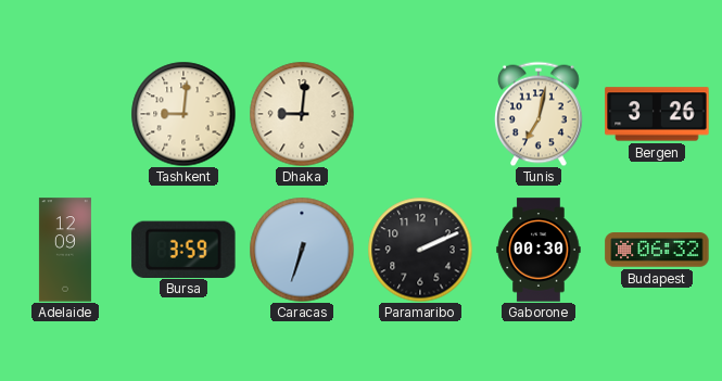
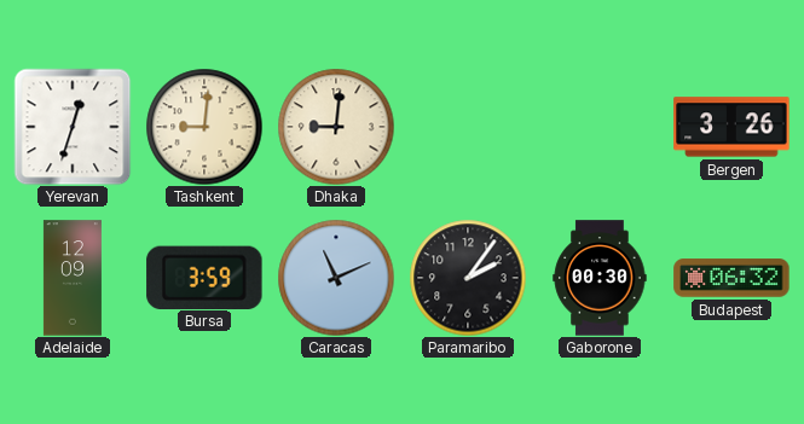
Yerevan: none -> 12:33 (73, 127)
Tunis: 7:02 -> none (540, 114)
Caracas: 6:33 -> 11:11 (336, 278)
Paramaribo: 2:11 -> 2:06 (468, 278)
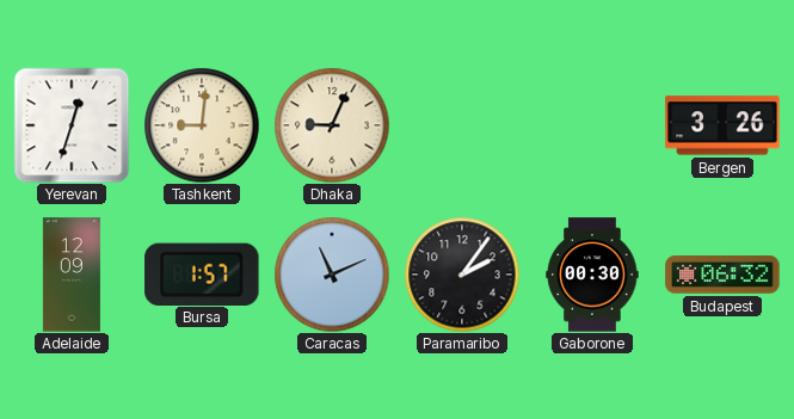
Dhaka: 9:01 -> 9:04 (332, 125)
Bursa: 3:59 -> 1:57 (202, 273)
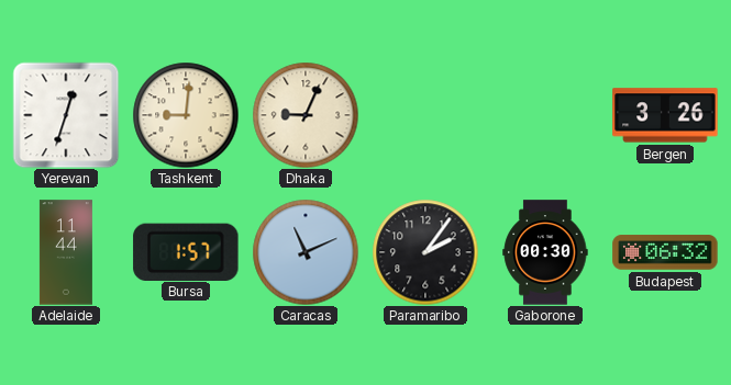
Adelaide: 12:09 -> 11:44 (66, 252)
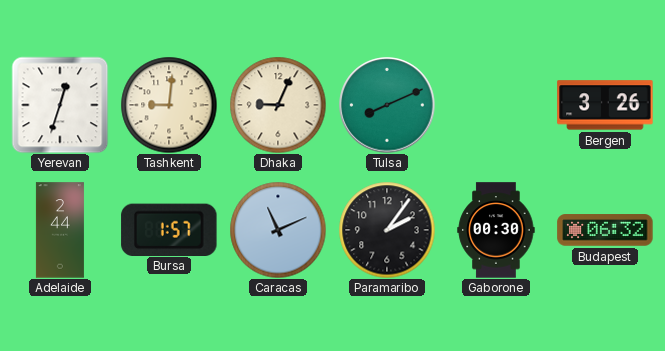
Tulsa: none -> 8:11 (387, 105)
Adelaide: 11:44 -> 2:44 (60, 230)
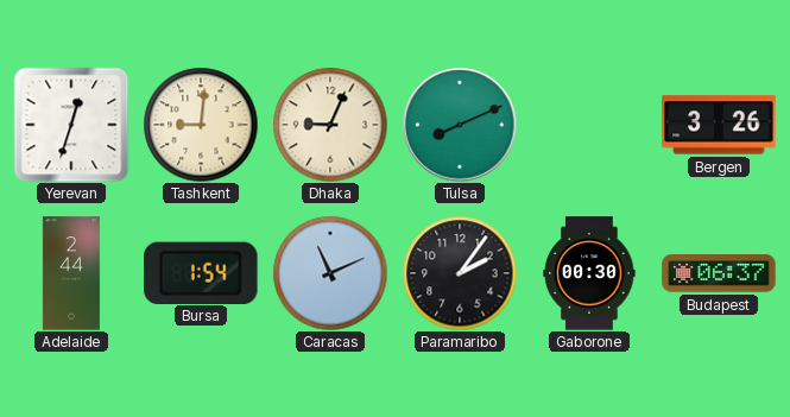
Bursa: 1:57 -> 1:54 (201, 272)
Budapest: 06:32 -> 06:37 (719, 273)
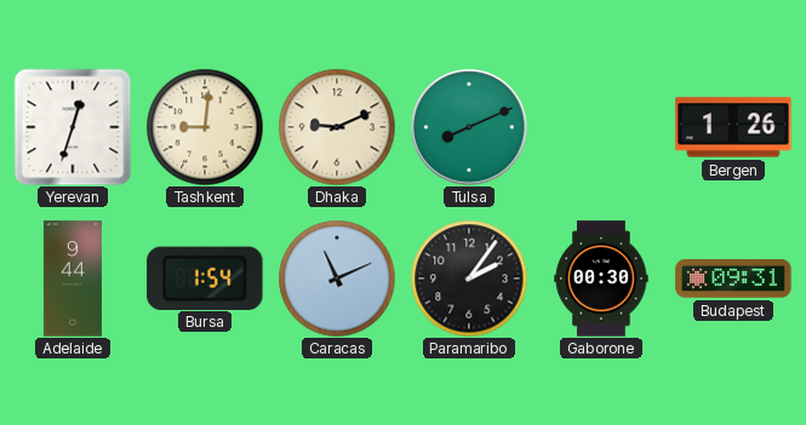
Dhaka: 9:04 -> 9:11 (337, 127)
Bergen: 3:26 -> 1:26 (733, 127)
Adelaide: 2:44 -> 9:44 (73, 278)
Budapest: 06:37 -> 09:31 (733, 278)
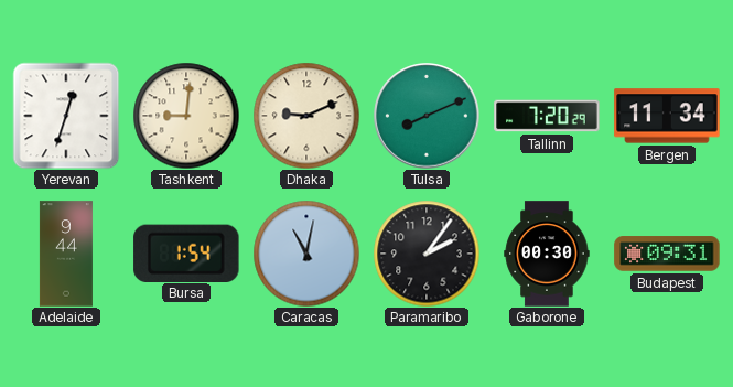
Tallinn: none -> 7:20 (547, 116)
Bergen: 1:26 -> 11:34 (667, 116)
Caracas: 11:11 -> 11:02 (306, 254)
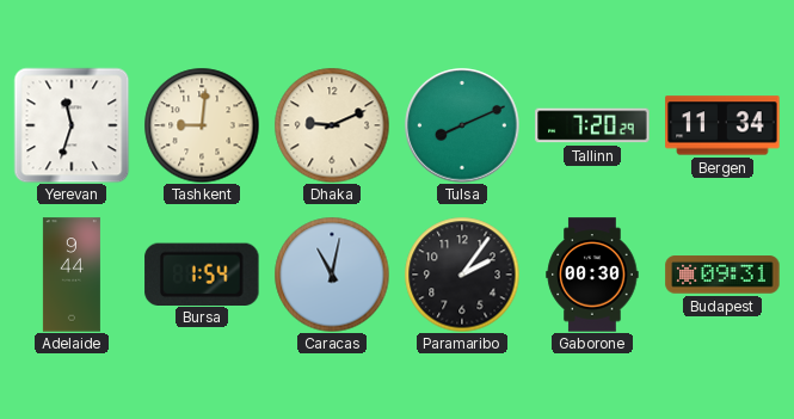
Yerevan: 12:33 -> 11:33 (72, 125)
